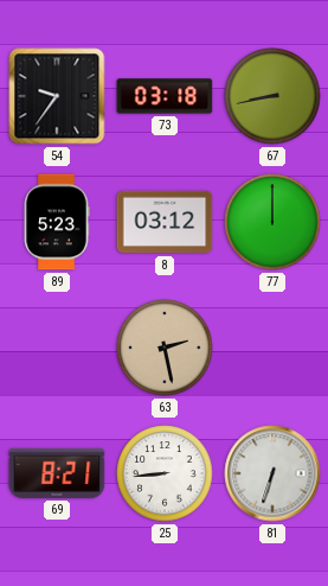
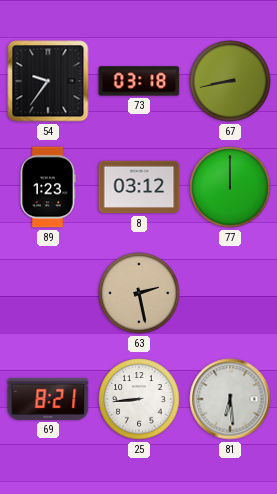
89: 5:23 -> 1:23 (48, 187)
81: 6:33 -> 6:29 (230, 399)
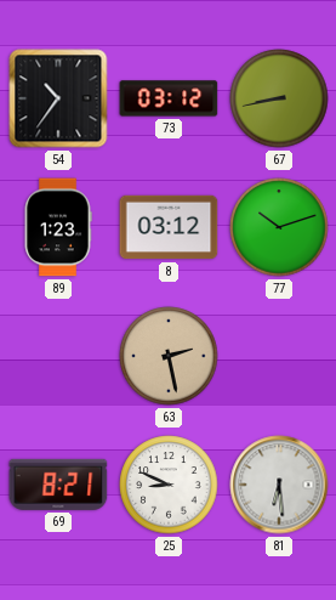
54: 9:36 -> 10:36 (58, 98)
73: 03:18 -> 03:12 (169, 98)
77: 12:00 -> 10:12 (279, 227)
25: 8:44 -> 8:49 (169, 485)
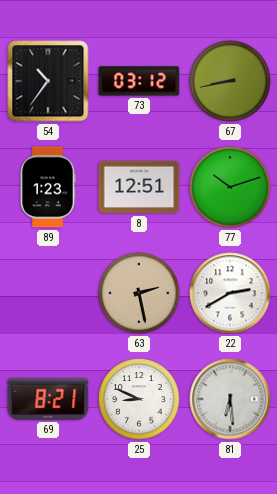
8: 03:12 -> 12:51 (139, 187)
22: none -> 2:40 (230, 293)
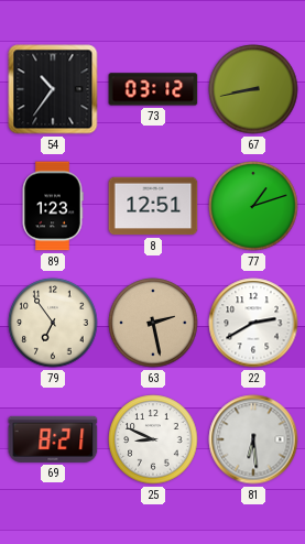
77: 10:12 -> 1:12 (253, 206)
79: none -> 6:54 (53, 323)
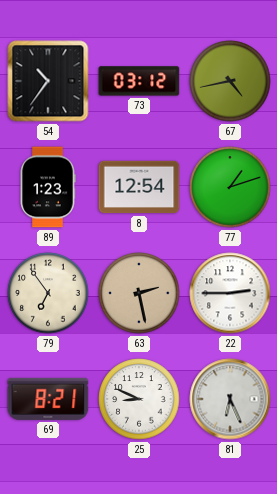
67: 8:43 -> 4:43 (230, 81)
8: 12:51 -> 12:54 (139, 187)
22: 2:40 -> 2:45 (230, 293)
81: 6:29 -> 6:26 (230, 399)
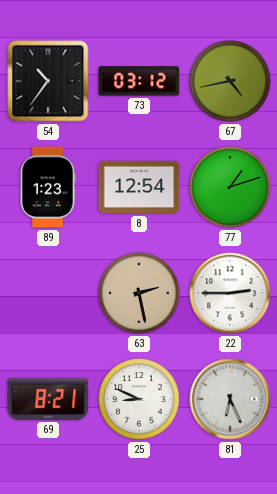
79: 6:54 -> none (48, 293)
